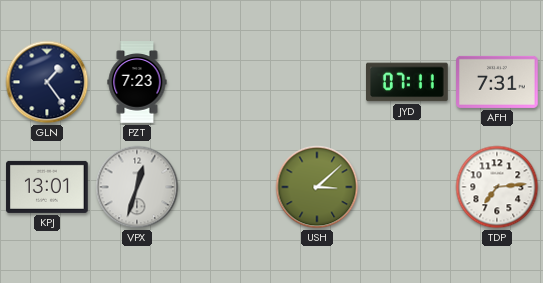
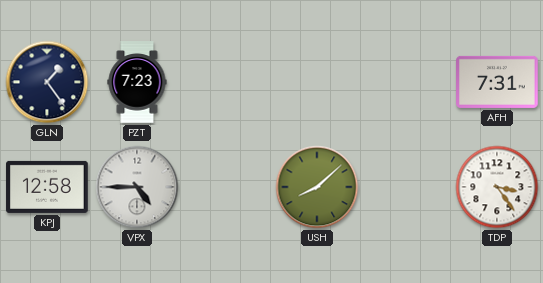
JYD: 07:11 -> none (408, 82)
KPJ: 13:01 -> 12:58 (47, 187)
VPX: 12:33 -> 4:45 (137, 187)
USH: 3:08 -> 8:08 (317, 187)
TDP: 7:14 -> 3:24 (497, 187)
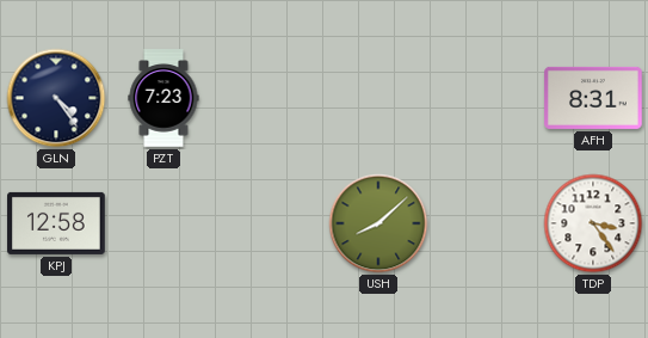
GLN: 1:24 -> 4:24 (56, 98)
AFH: 7:31 -> 8:31 (593, 98)
VPX: 4:45 -> none (137, 187)
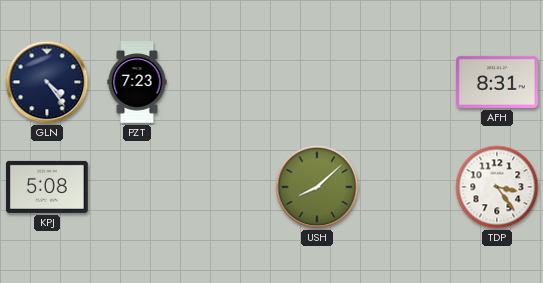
KPJ: 12:58 -> 5:08 (47, 187)
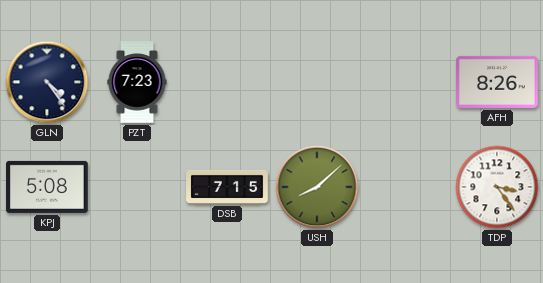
AFH: 8:31 -> 8:26 (497, 82)
DSB: none -> 7:15 (227, 187)
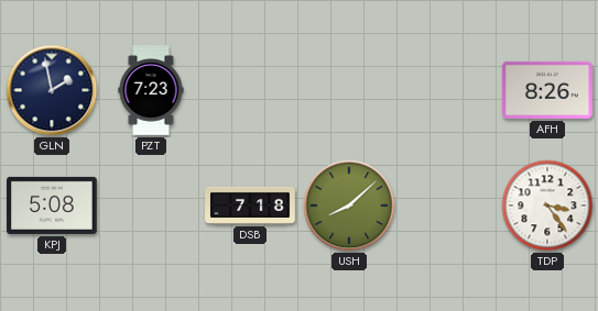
GLN: 4:24 -> 1:58 (52, 90)
DSB: 7:15 -> 7:18 (250, 206)
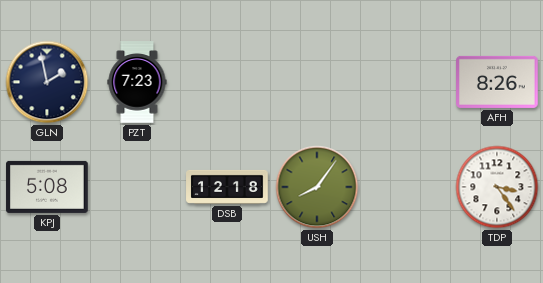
DSB: 7:18 -> 12:18 (227, 187)
USH: 8:08 -> 8:06 (317, 187)
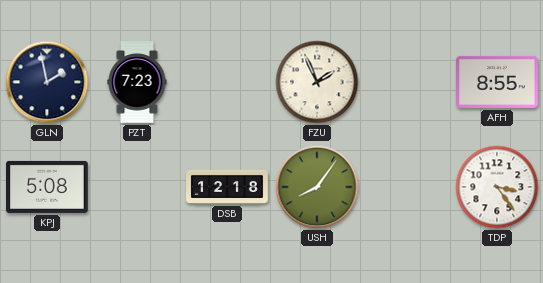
FZU: none -> 1:56 (317, 82)
AFH: 8:26 -> 8:55 (497, 82)
